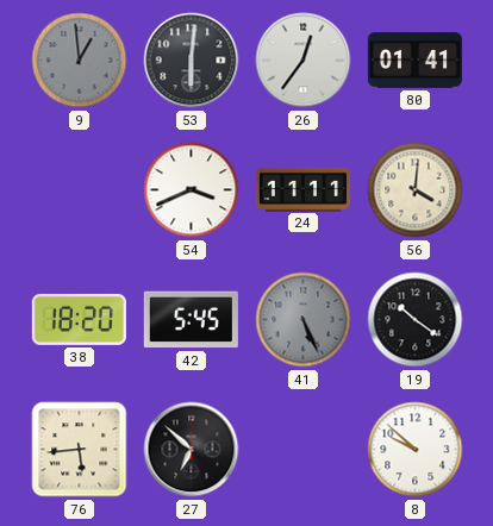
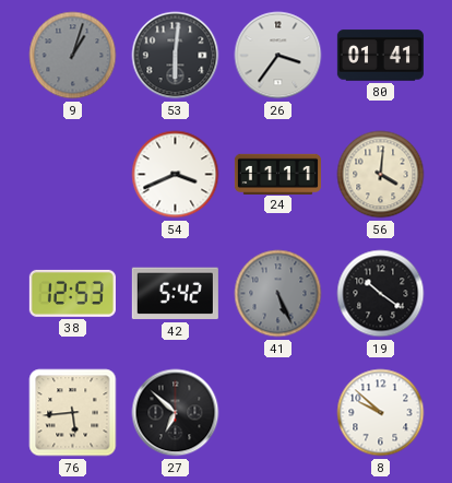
9: 12:59 -> 1:03 (73, 56)
26: 12:36 -> 3:36 (278, 56)
38: 18:20 -> 12:53 (72, 293)
42: 5:45 -> 5:42 (175, 294)
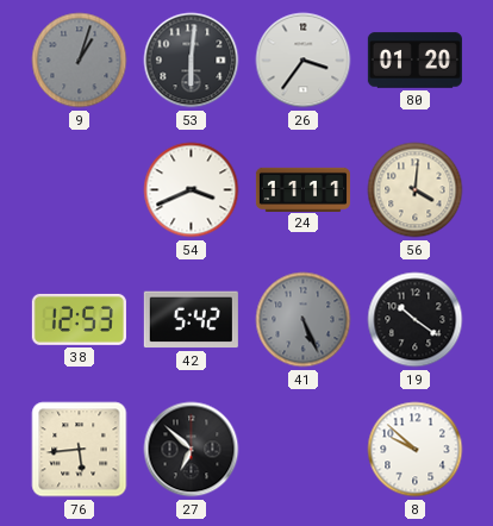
80: 01:41 -> 01:20 (414, 61)
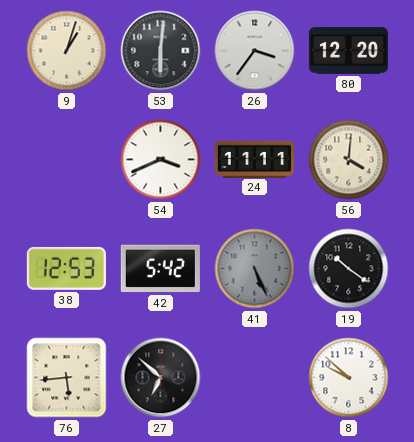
9 dial: grey -> cream (67, 51)
80: 01:20 -> 12:20 (348, 51)
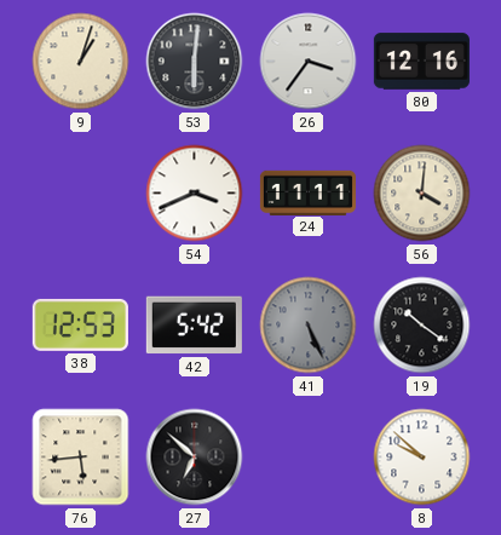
80: 12:20 -> 12:16 (421, 62)
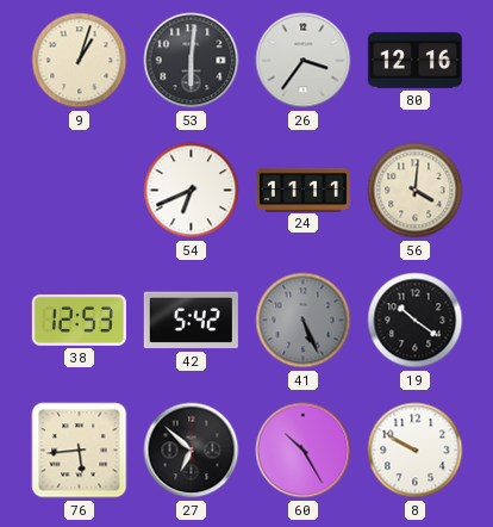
54: 3:41 -> 6:41 (192, 191)
60: none -> 10:25 (304, 451)
8: 9:52 -> 9:50 (416, 451)
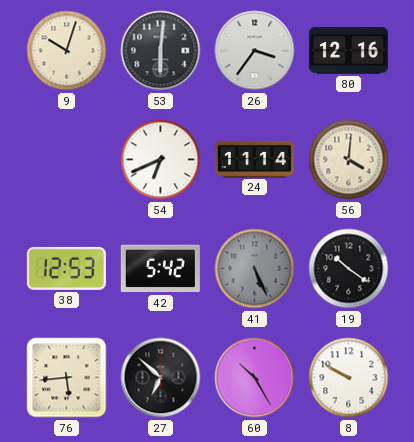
9: 1:03 -> 10:03 (67, 51)
24: 11:11 -> 11:14 (254, 159)
